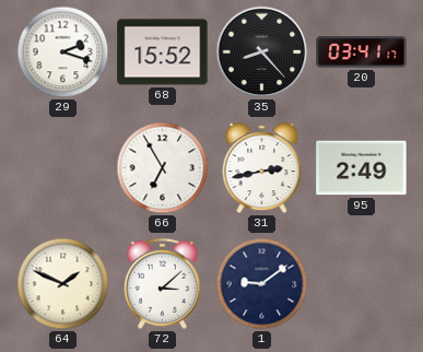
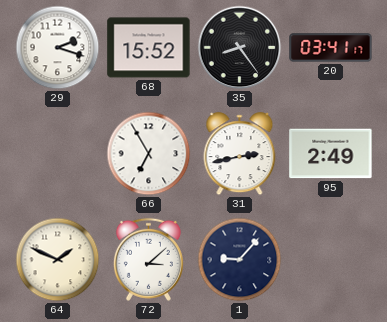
35: 8:23 -> 8:24 (240, 48)
1: 9:09 -> 9:07 (240, 260)
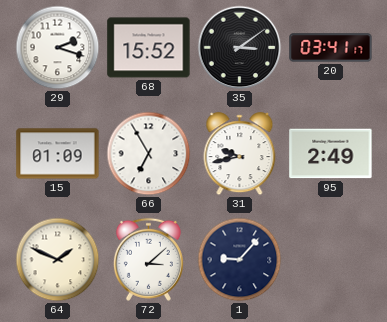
35: 8:24 -> 3:09 (240, 48)
15: none -> 01:09 (58, 154)
31: 2:43 -> 9:43 (240, 154)
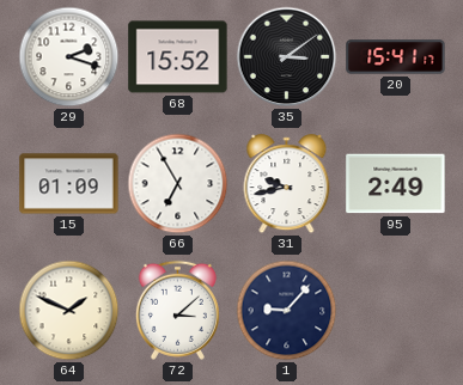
20: 03:41 -> 15:41 (396, 57)
